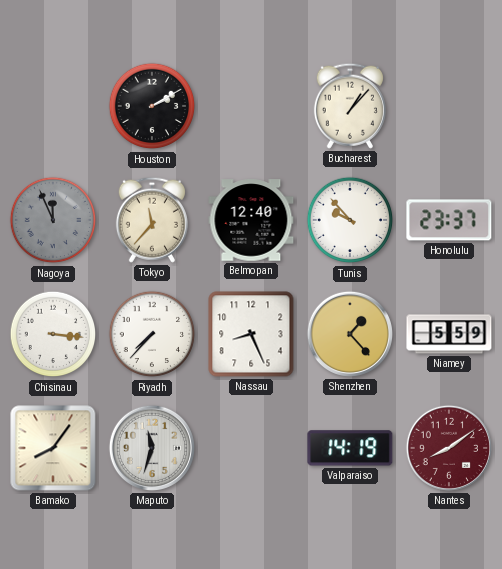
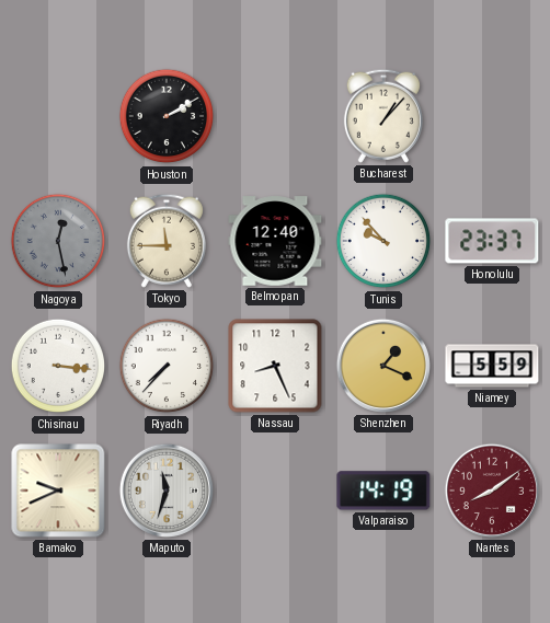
Nagoya: 11:56 -> 12:28 (58, 241)
Tokyo: 11:37 -> 11:45 (167, 241)
Shenzhen: 1:23 -> 1:19 (383, 366)
Bamako: 8:06 -> 9:41 (58, 491)
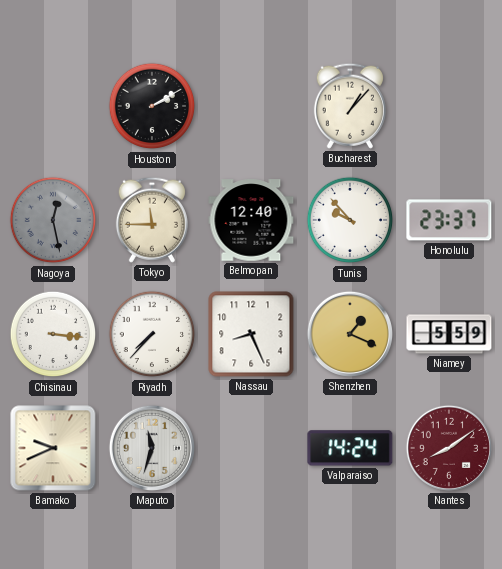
Valparaiso: 14:19 -> 14:24 (350, 448)
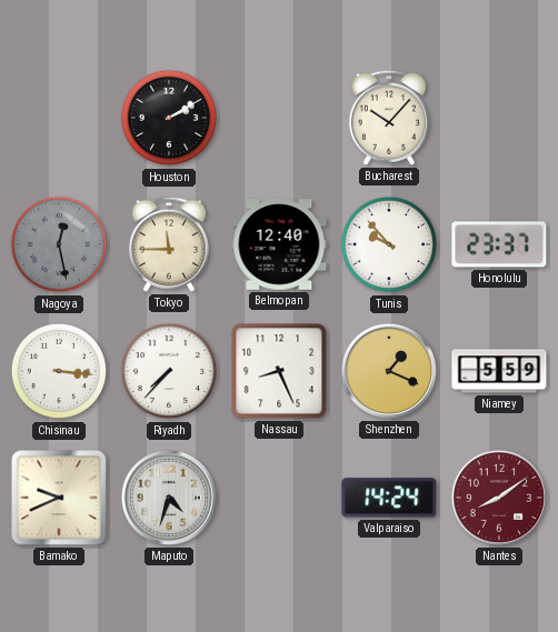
Bucharest: 1:07 -> 10:07 (389, 118)
Maputo: 11:33 -> 4:33 (169, 498)
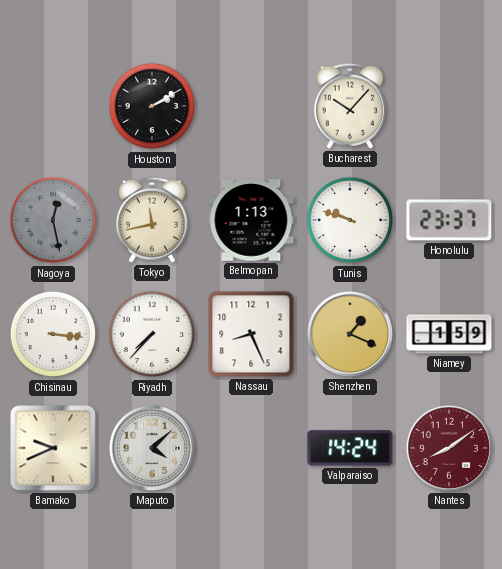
Tokyo: 11:45 -> 11:43 (152, 220)
Belmopan: 12:40 -> 1:13 (251, 220)
Tunis: 9:53 -> 9:48 (350, 220)
Niamey: 5:59 -> 1:59 (449, 334)
Maputo: 4:33 -> 4:08 (152, 448)
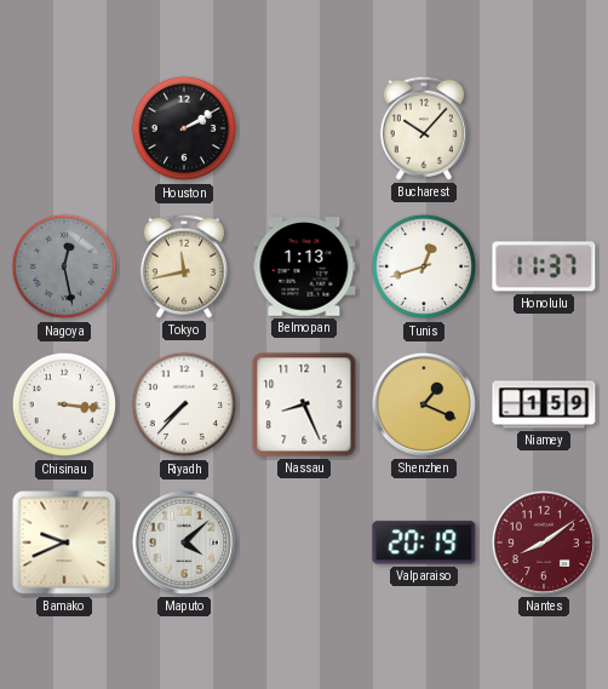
Tunis: 9:48 -> 12:42 (424, 266)
Honolulu: 23:37 -> 11:37 (544, 266)
Valparaiso: 14:24 -> 20:19 (424, 542)
